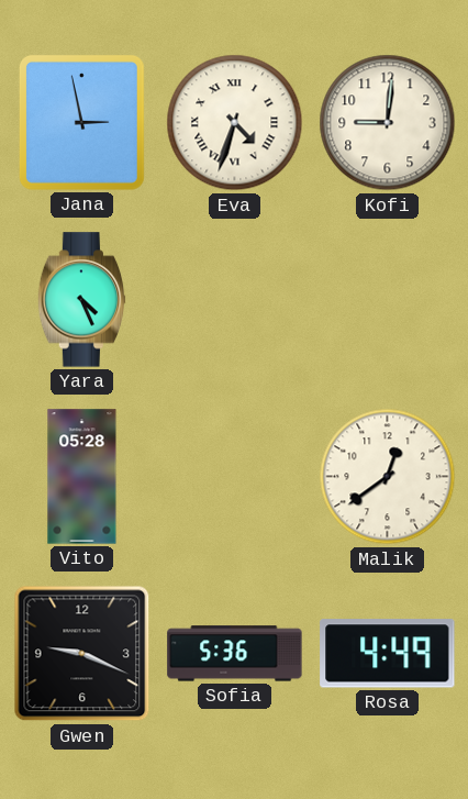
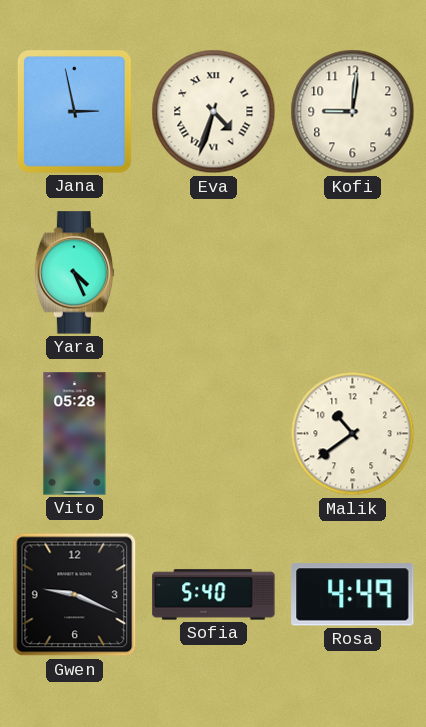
Malik: 12:39 -> 10:39 (353, 434)
Sofia: 5:36 -> 5:40 (214, 595)
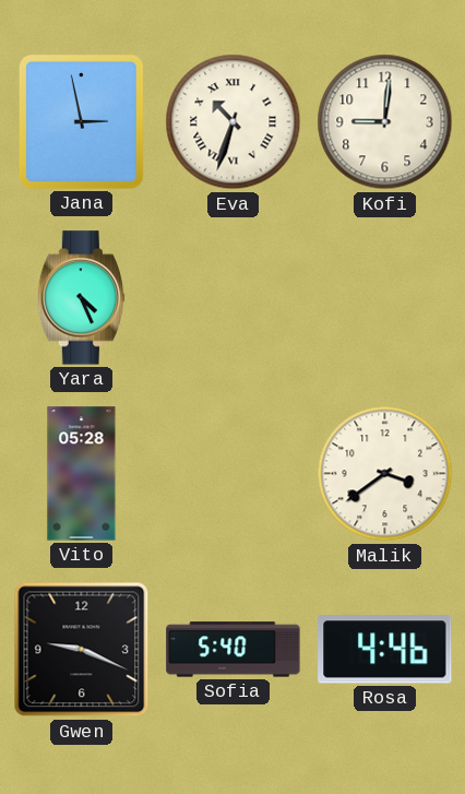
Eva: 4:33 -> 10:33 (234, 122)
Malik: 10:39 -> 3:39 (385, 474)
Rosa: 4:49 -> 4:46 (385, 650)
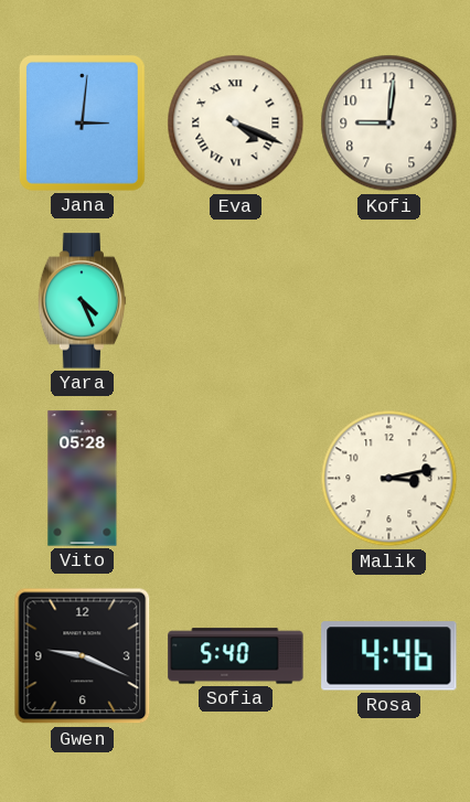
Jana: 2:58 -> 3:01 (82, 122)
Eva: 10:33 -> 4:19 (236, 124)
Malik: 3:39 -> 3:13 (389, 479)
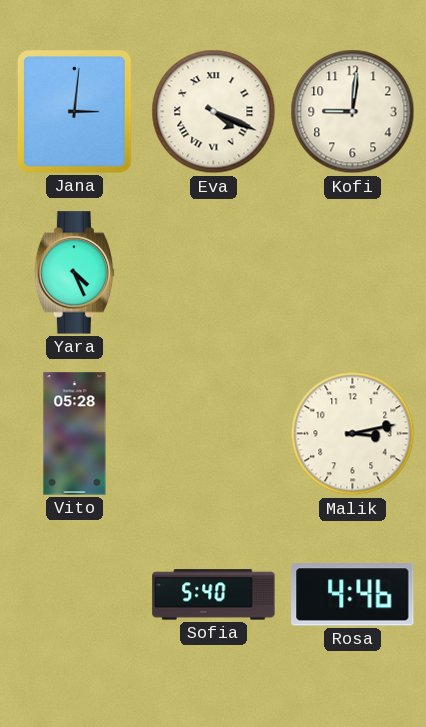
Gwen: 9:19 -> none (83, 656)
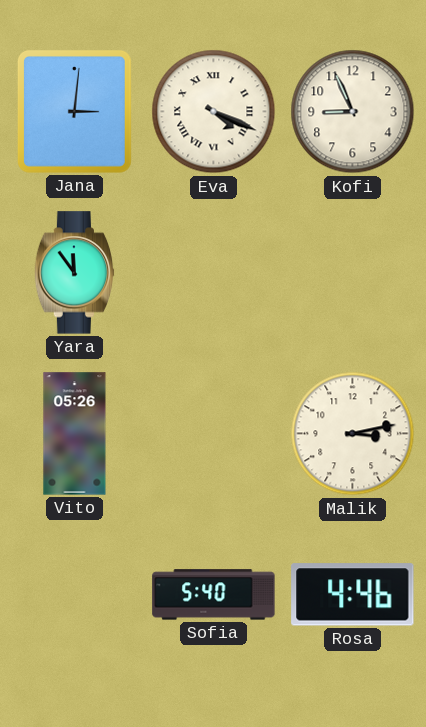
Kofi: 9:01 -> 8:56 (353, 112)
Yara: 4:26 -> 11:54 (75, 273)
Vito: 05:28 -> 05:26 (75, 434)
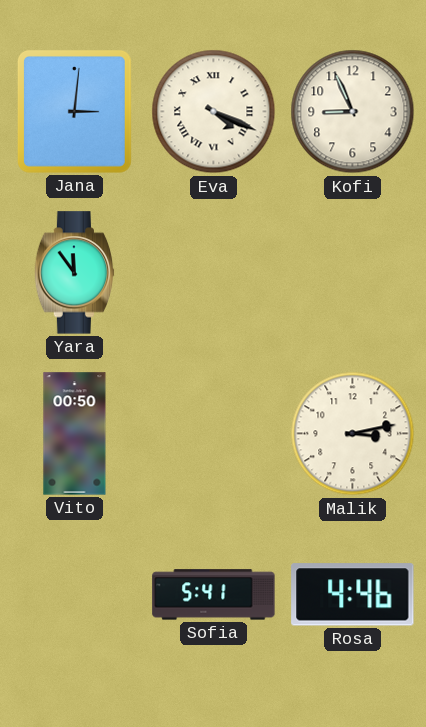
Vito: 05:26 -> 00:50 (75, 434)
Sofia: 5:40 -> 5:41 (214, 595)
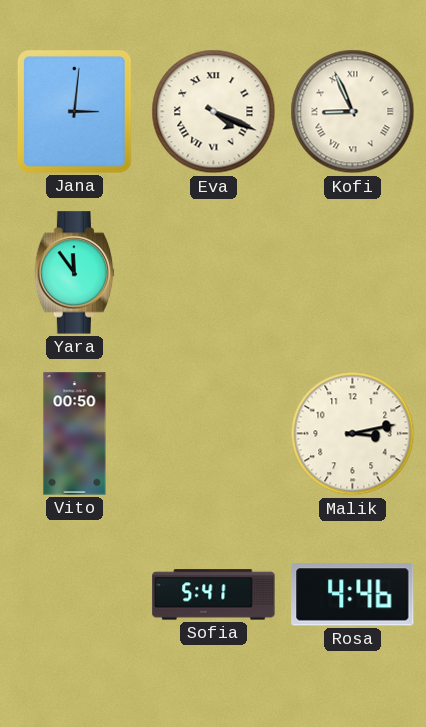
Kofi numerals: Arabic -> Roman (353, 112)
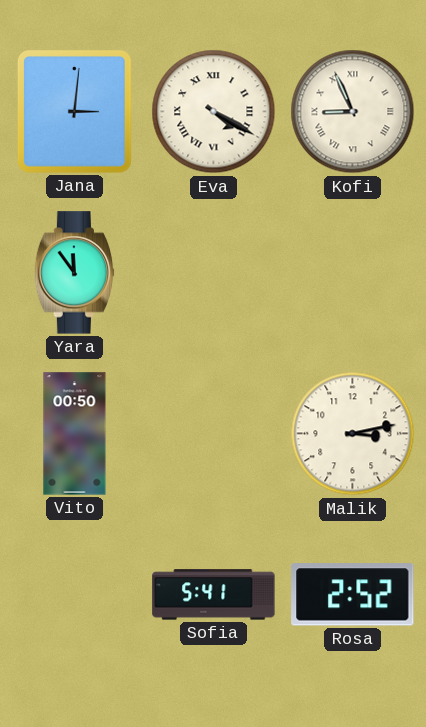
Eva: 4:19 -> 4:20 (214, 112)
Rosa: 4:46 -> 2:52 (353, 595)
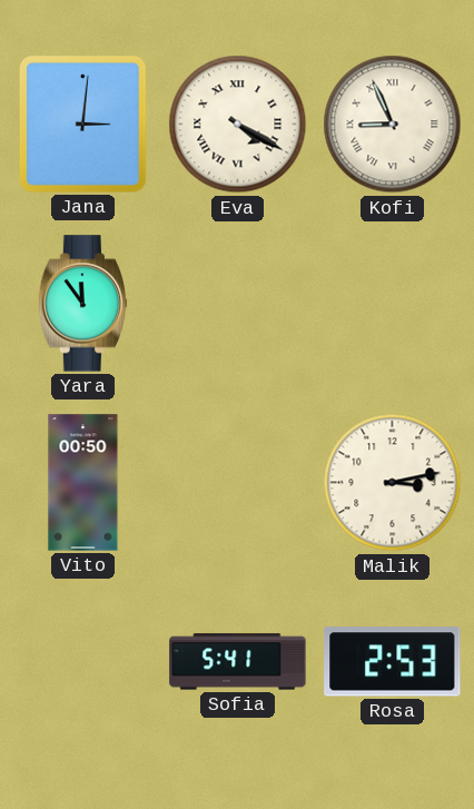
Rosa: 2:52 -> 2:53 (393, 662)
